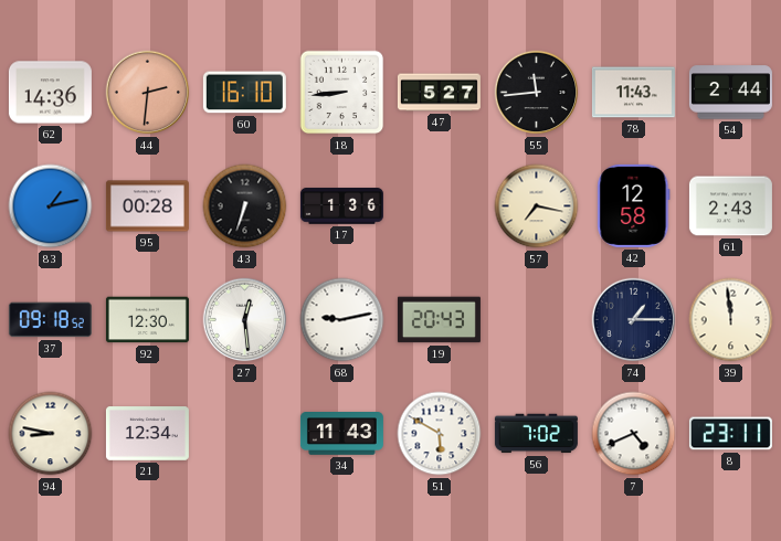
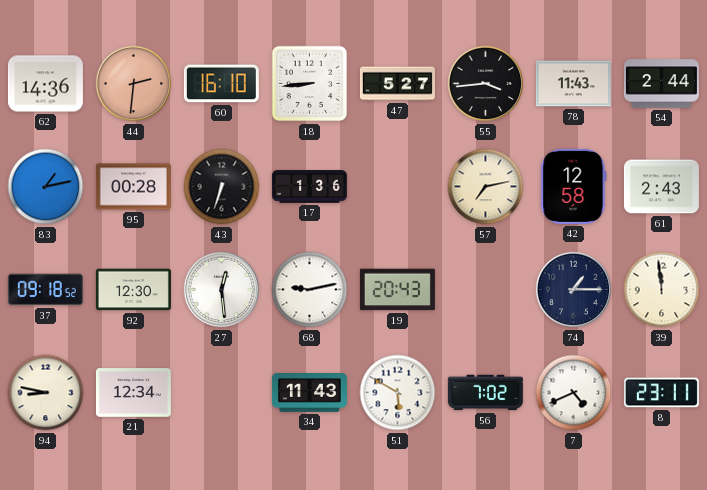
55: 11:44 -> 3:44 (486, 84)
57: 7:17 -> 7:13 (486, 187)
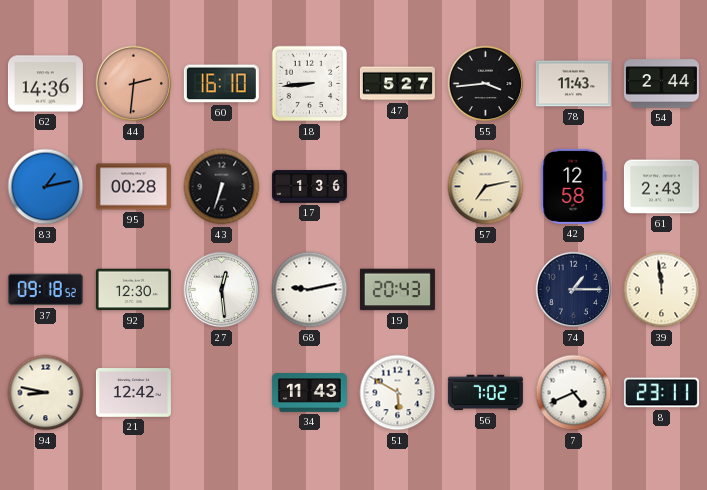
21: 12:34 -> 12:42 (133, 393)
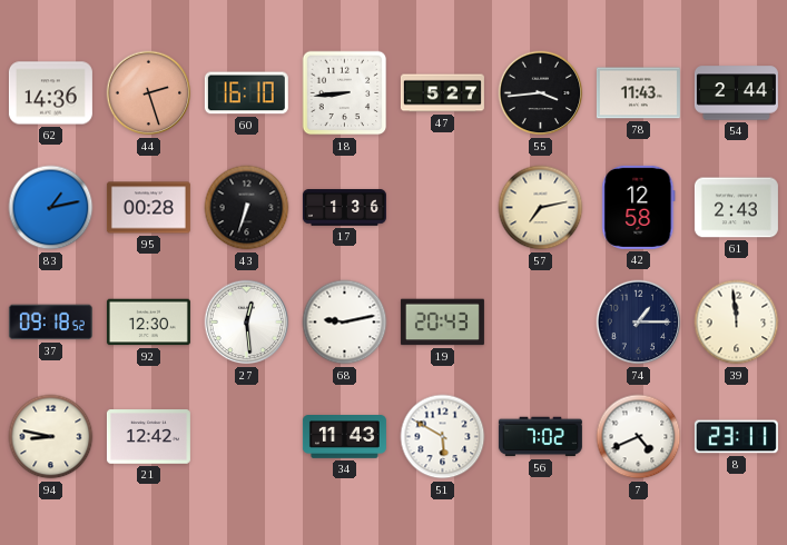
44: 2:31 -> 2:27 (149, 93)
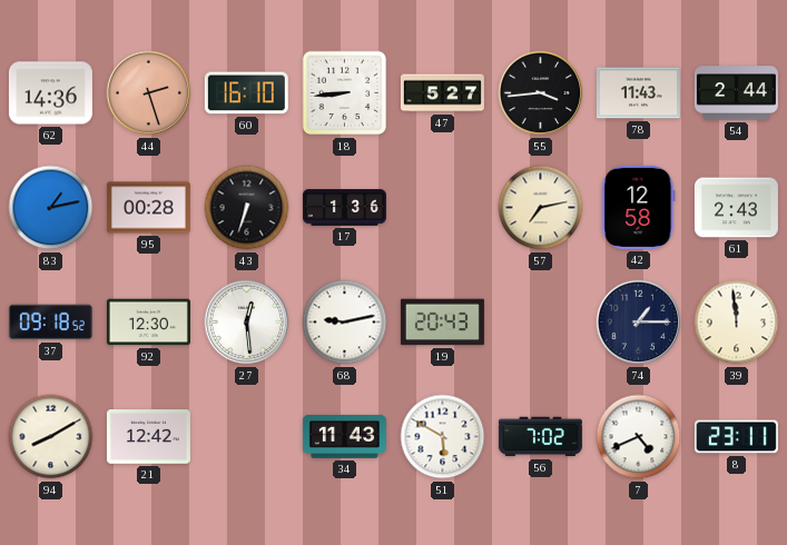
94: 8:47 -> 8:10 (51, 437)
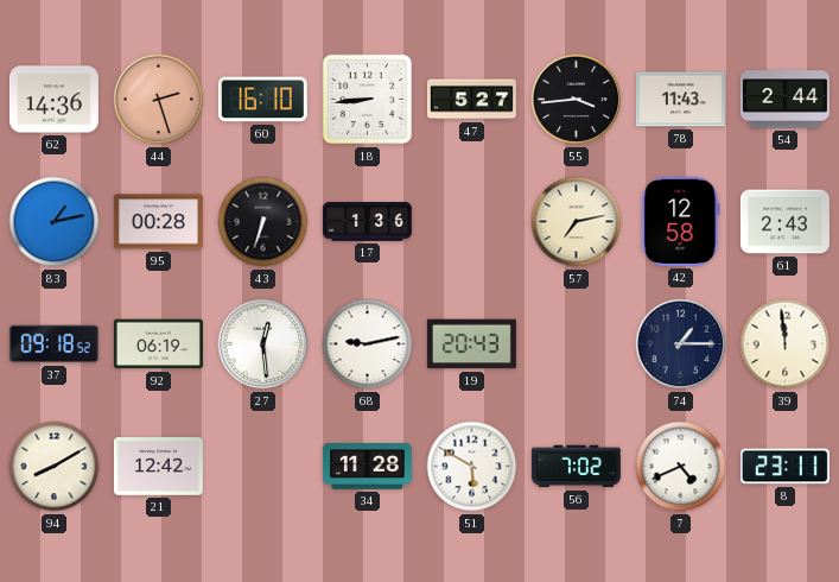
92: 12:30 -> 06:19 (158, 344)
34: 11:43 -> 11:28 (367, 467)
